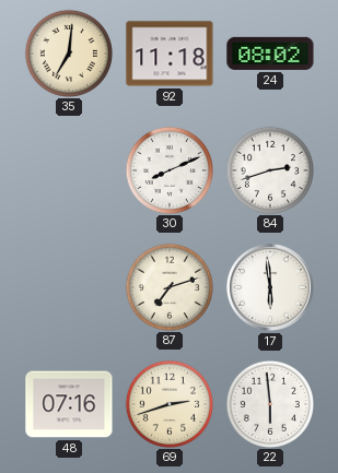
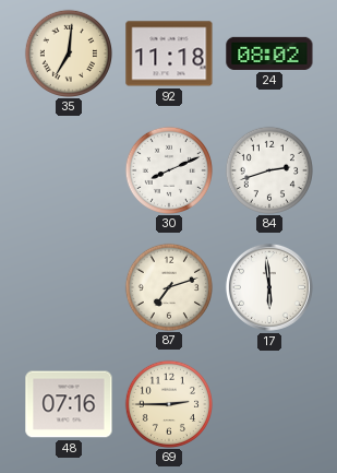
69: 2:42 -> 2:45 (168, 403)
22: 5:59 -> none (269, 403)
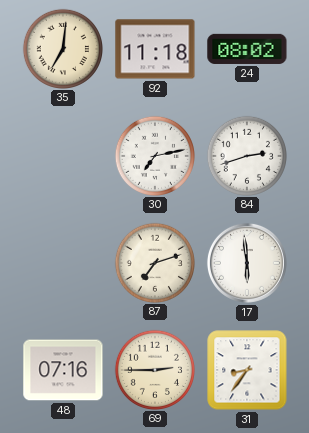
30: 8:11 -> 7:13 (154, 155)
31: none -> 8:36 (247, 370)
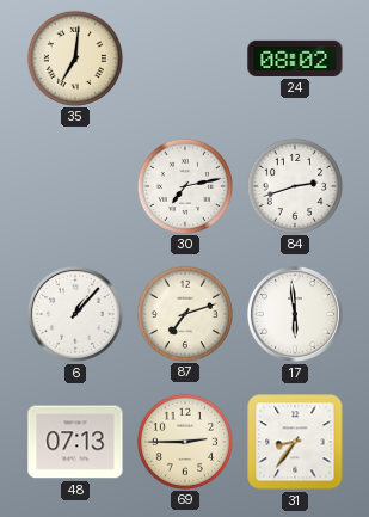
92: 11:18 -> none (155, 49)
6: none -> 1:07 (75, 314)
48: 07:16 -> 07:13 (75, 442)
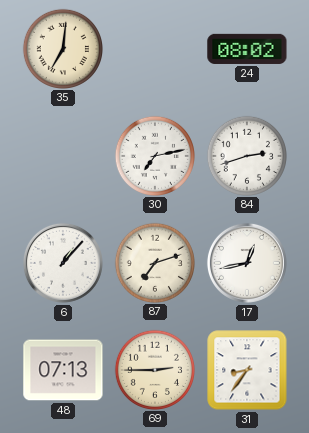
17: 5:59 -> 12:43 (247, 263)
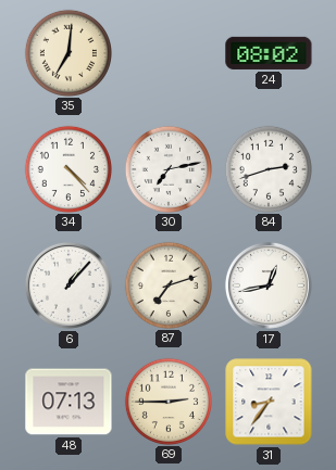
34: none -> 4:23 (67, 168)
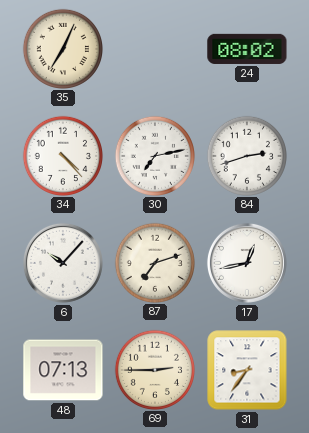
35: 7:01 -> 7:04 (62, 48)
6: 1:07 -> 10:07 (63, 263)
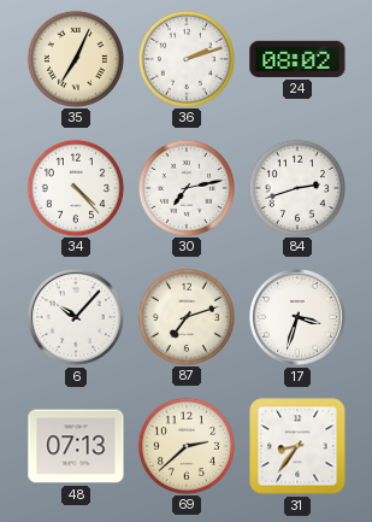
36: none -> 2:12 (185, 58)
17: 12:43 -> 3:33 (297, 317)
69: 2:45 -> 2:38 (185, 445)
